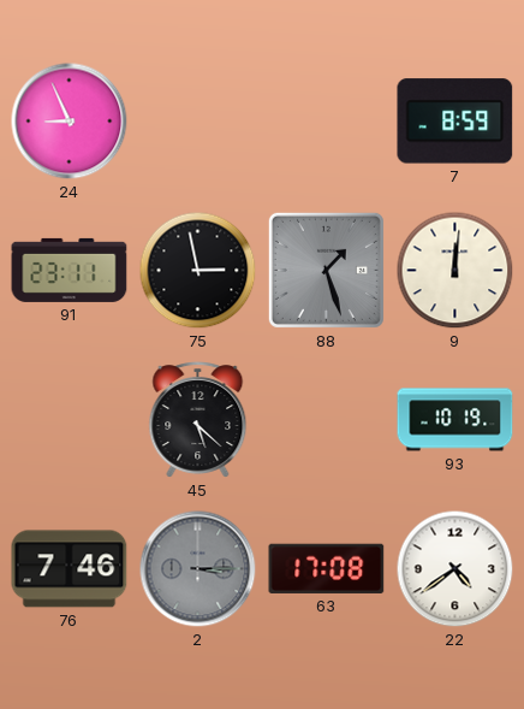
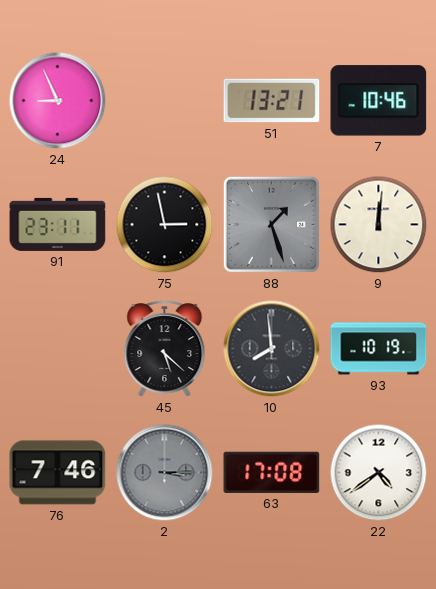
51: none -> 13:21 (272, 101)
7: 8:59 -> 10:46 (379, 101)
10: none -> 7:59 (272, 349)
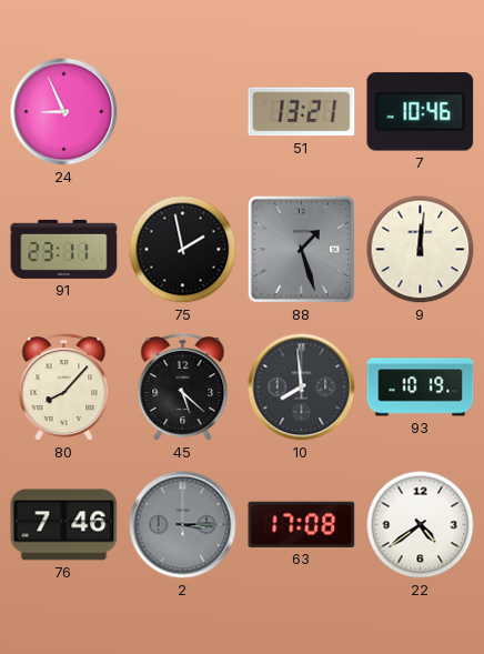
75: 2:58 -> 1:58 (183, 250)
80: none -> 8:07 (64, 388)
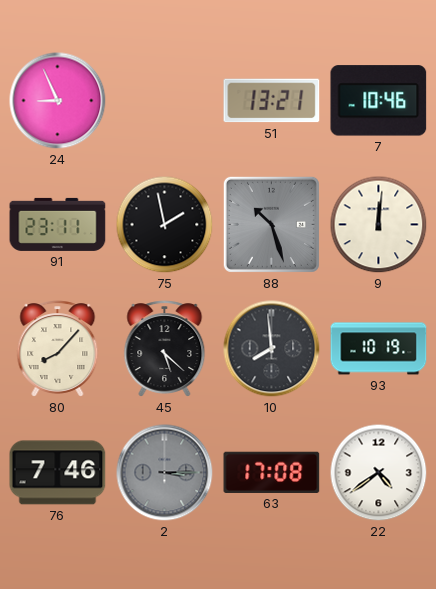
88: 1:27 -> 10:27 (271, 224)
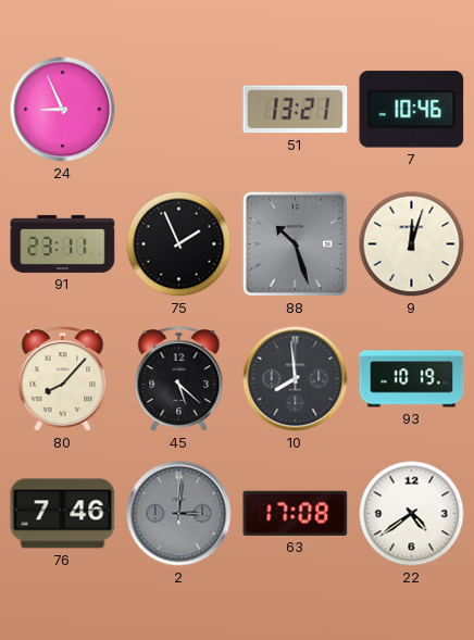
75: 1:58 -> 1:56 (179, 244)
9: 12:01 -> 12:03 (412, 244)
2: 3:15 -> 3:01 (179, 514)
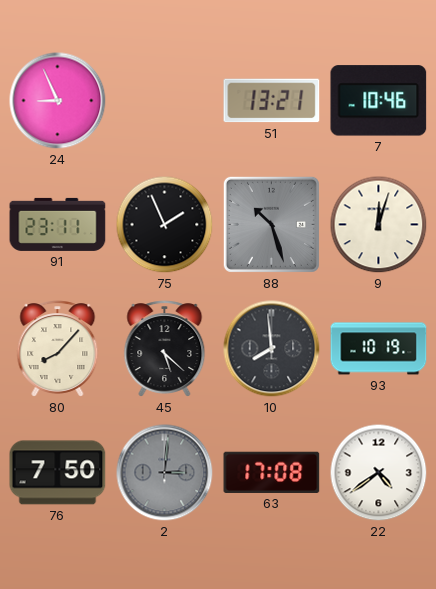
76: 7:46 -> 7:50 (58, 473)
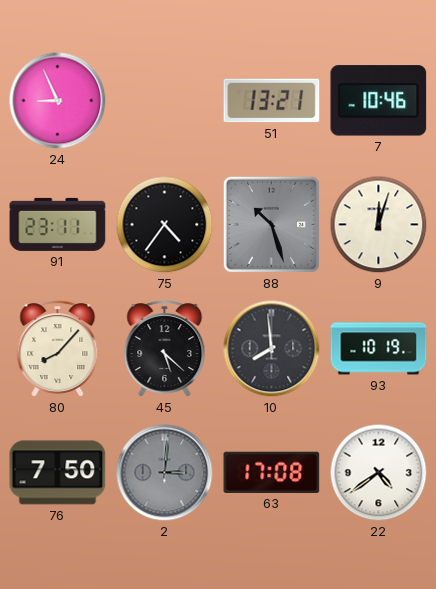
75: 1:56 -> 4:36 (165, 225)
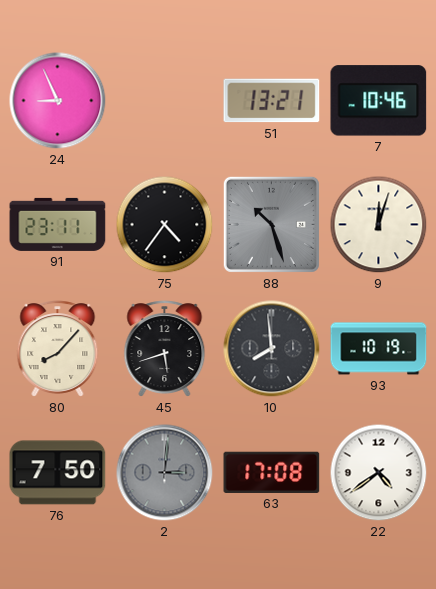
45: 5:22 -> 5:42 (165, 349)
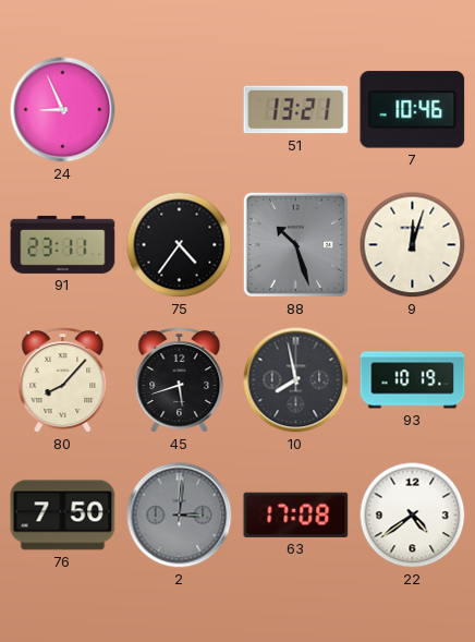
10: 7:59 -> 7:58 (296, 380)
